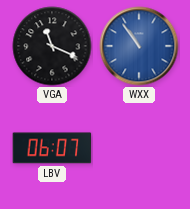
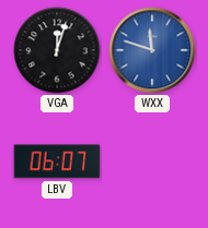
VGA: 11:19 -> 12:03 (57, 50)
WXX: 10:54 -> 11:48 (152, 50)
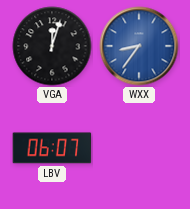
WXX: 11:48 -> 8:36 (139, 46)
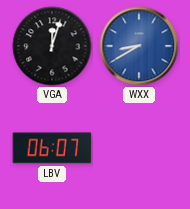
WXX: 8:36 -> 8:40 (139, 46)
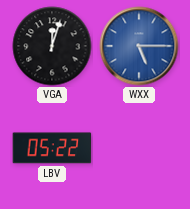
WXX: 8:40 -> 5:15 (139, 46)
LBV: 06:07 -> 05:22 (52, 148)
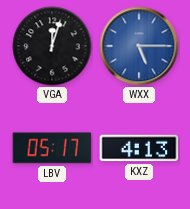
LBV: 05:22 -> 05:17 (52, 148)
KXZ: none -> 4:13 (139, 148)
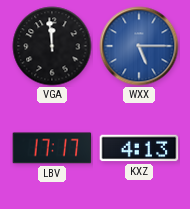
VGA: 12:03 -> 11:59 (52, 46)
LBV: 05:17 -> 17:17 (52, 148)
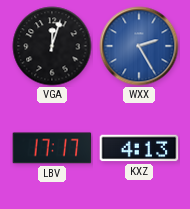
VGA: 11:59 -> 12:03 (52, 46)
WXX: 5:15 -> 2:25 (139, 46)
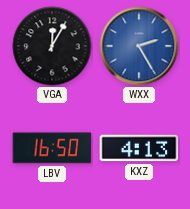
VGA: 12:03 -> 12:05 (52, 46)
LBV: 17:17 -> 16:50 (52, 148)
